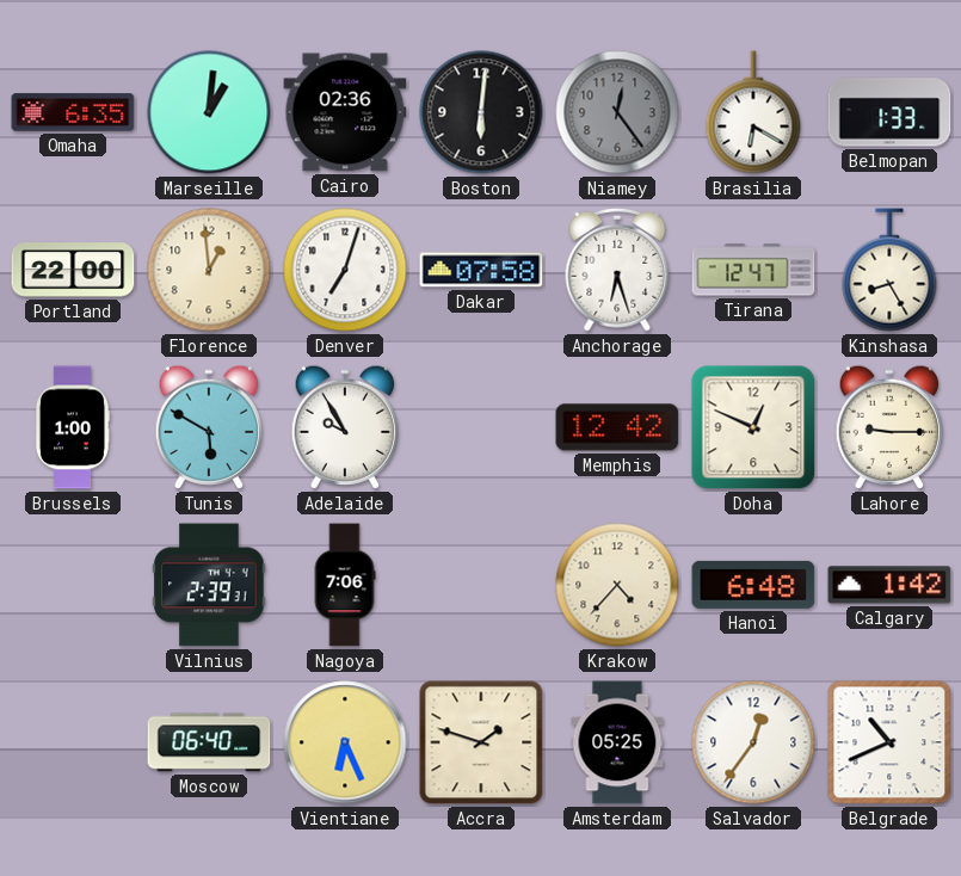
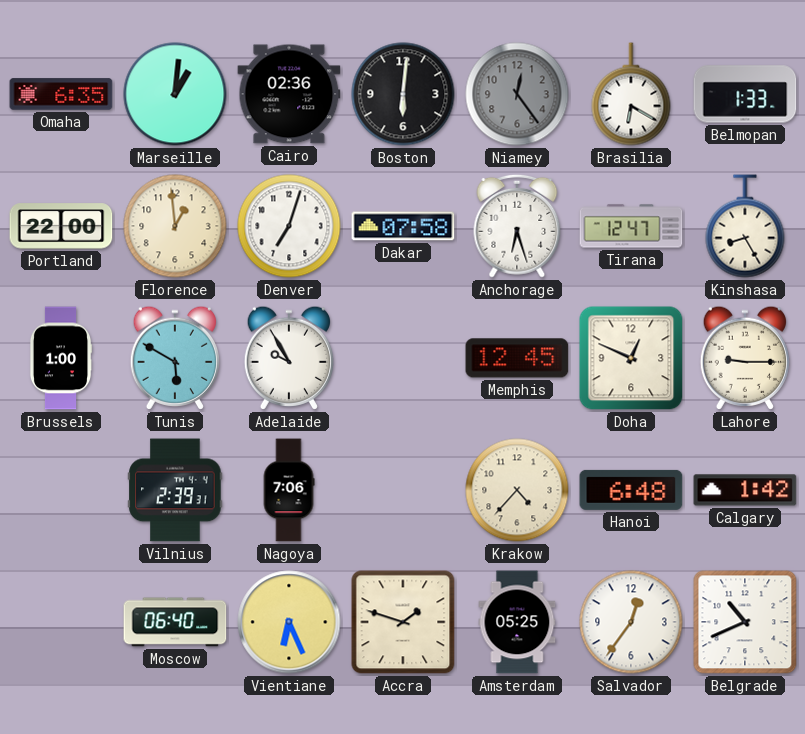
Memphis: 12:42 -> 12:45 (517, 358)
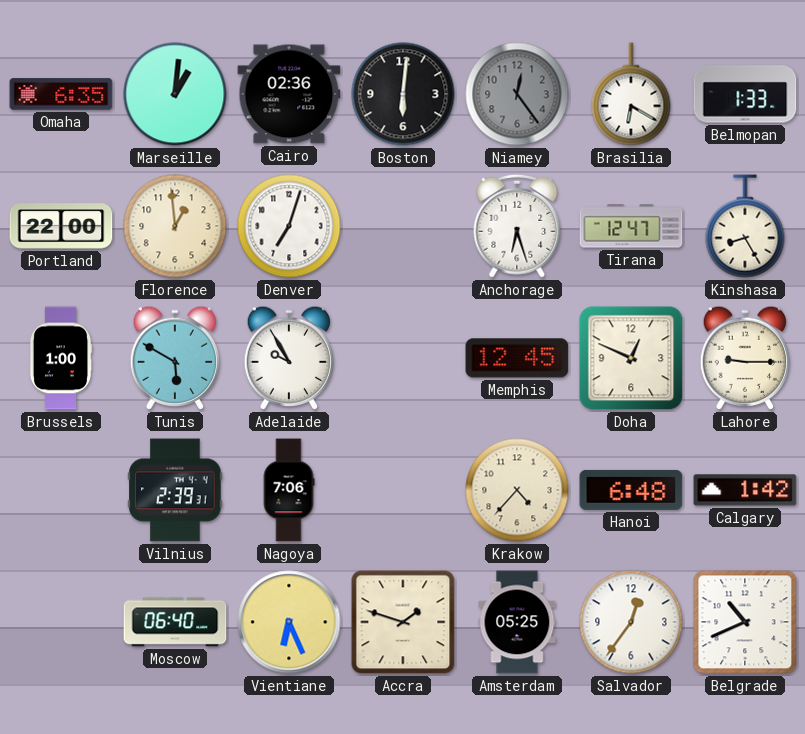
Dakar: 07:58 -> none (403, 226)
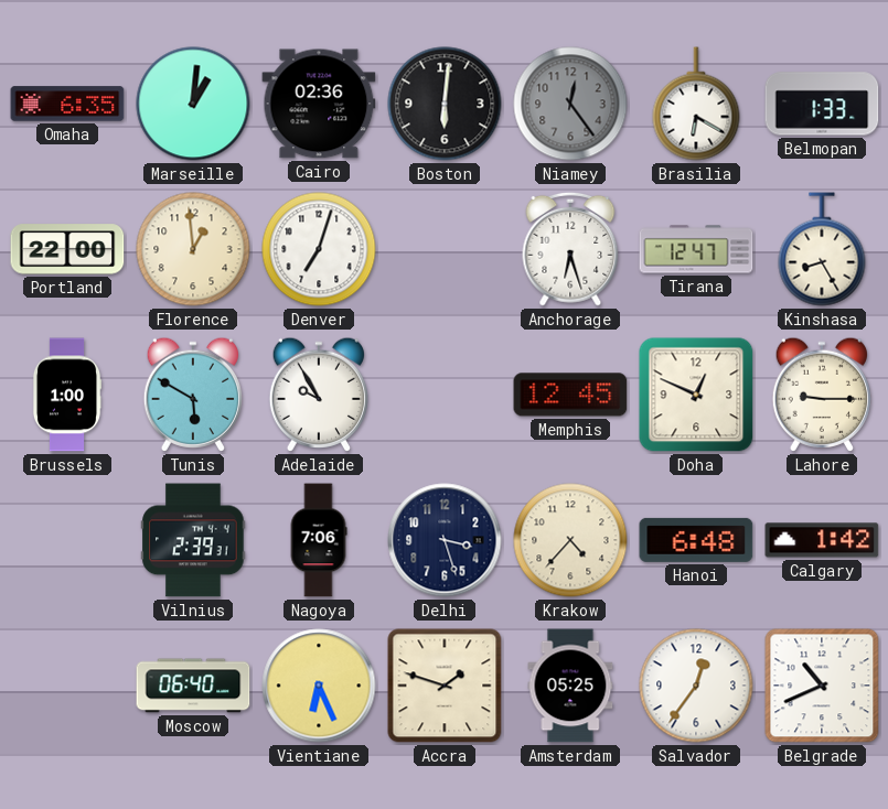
Delhi: none -> 3:27 (445, 540)
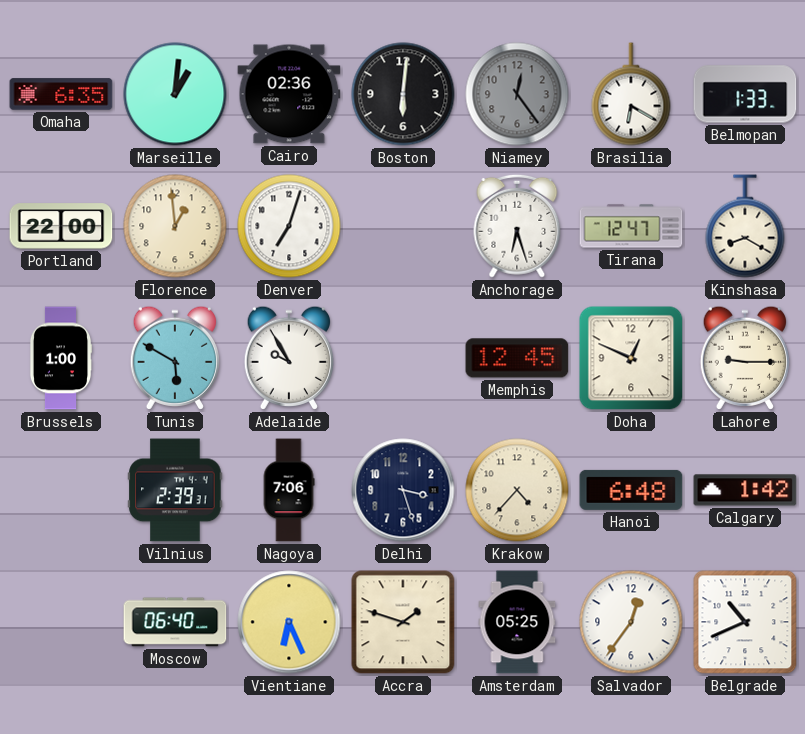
Kinshasa: 8:25 -> 8:20 (745, 226)
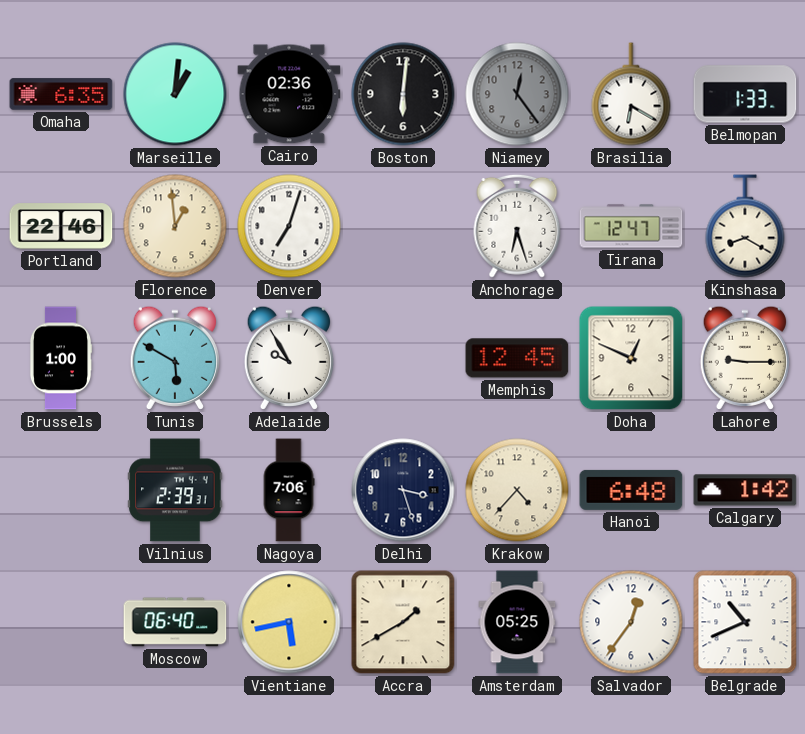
Portland: 22:00 -> 22:46 (61, 226)
Vientiane: 6:26 -> 5:43 (289, 622)
Accra: 1:48 -> 1:40 (403, 622)
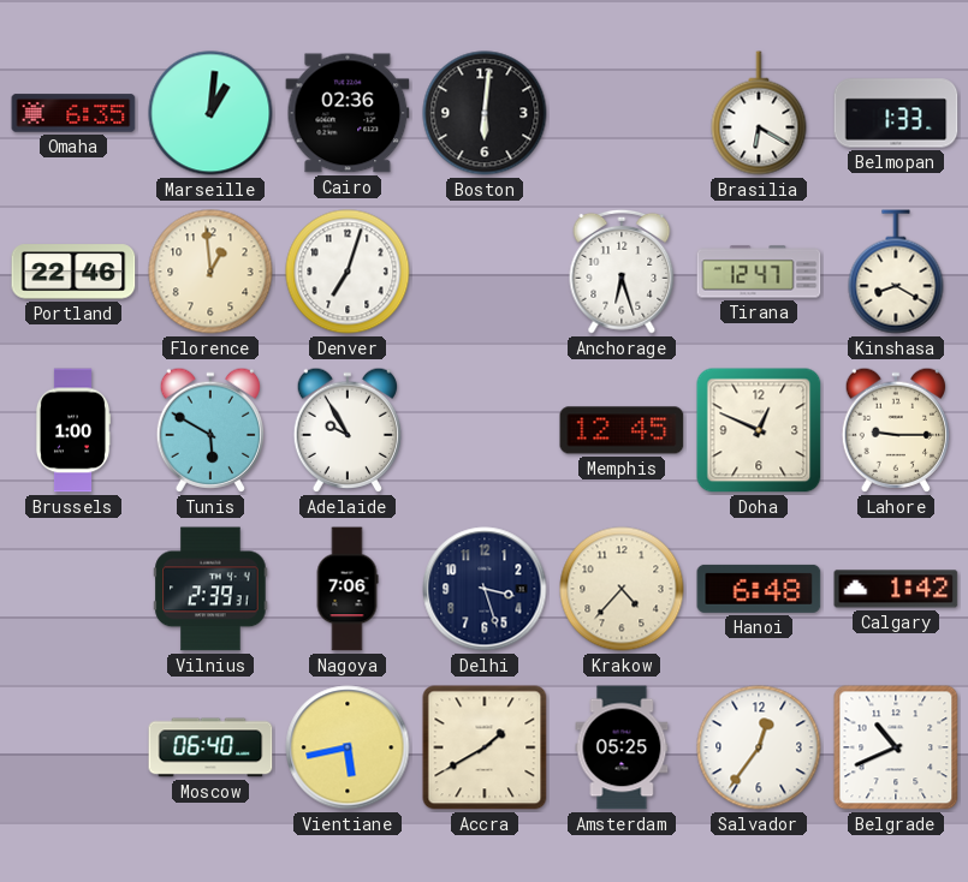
Niamey: 12:24 -> none (517, 94)
